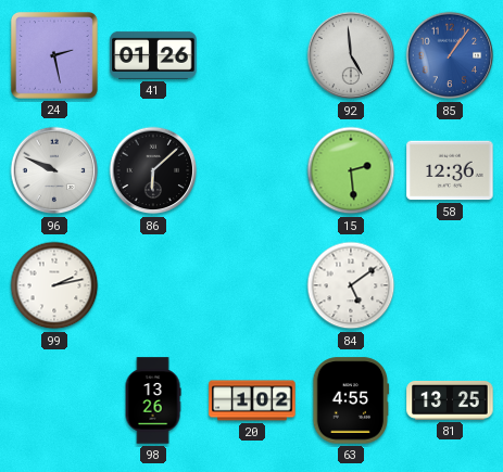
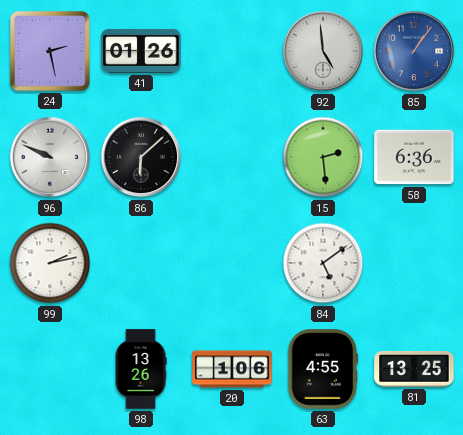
58: 12:36 -> 6:36 (414, 157)
20: 1:02 -> 1:06 (232, 369)
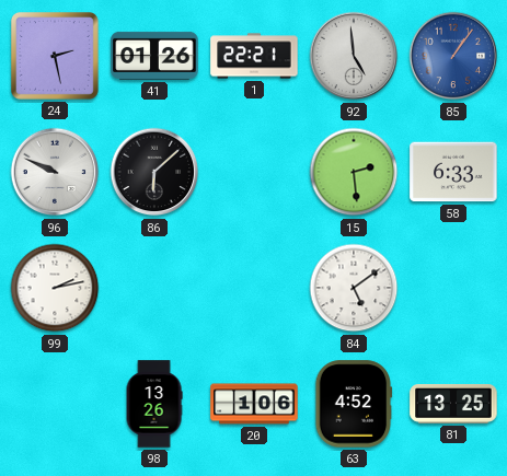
1: none -> 22:21 (254, 56)
58: 6:36 -> 6:33 (453, 172)
63: 4:55 -> 4:52 (354, 404)
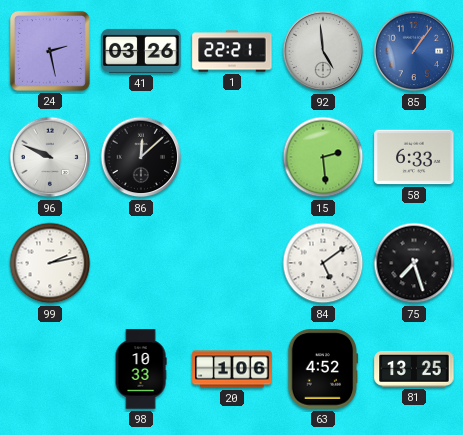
41: 01:26 -> 03:26 (141, 51)
86: 6:08 -> 12:08 (141, 157)
75: none -> 7:27 (414, 263)
98: 13:26 -> 10:33 (141, 369)
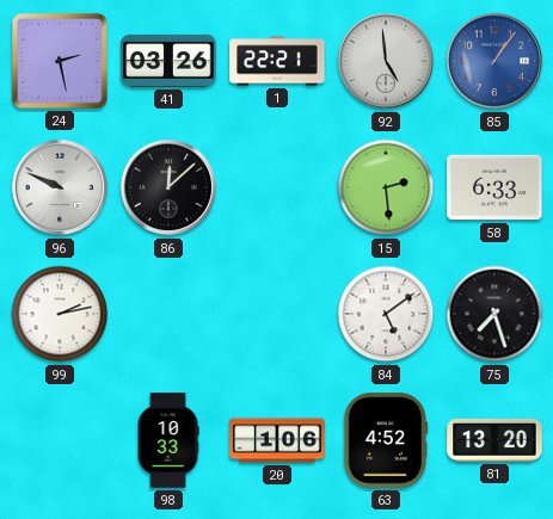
81: 13:25 -> 13:20 (494, 440)
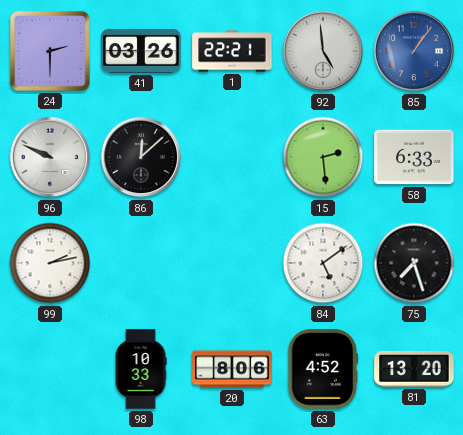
24: 2:28 -> 2:30 (50, 51)
20: 1:06 -> 8:06 (232, 369)
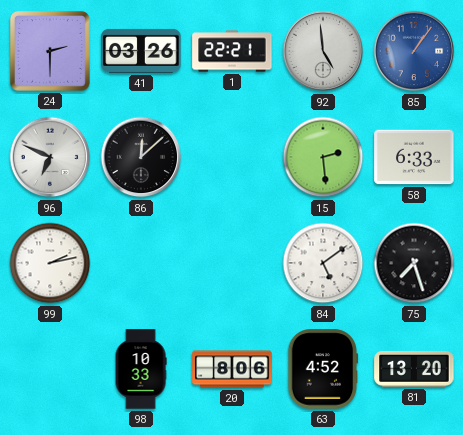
96: 9:49 -> 6:49 (50, 157)
